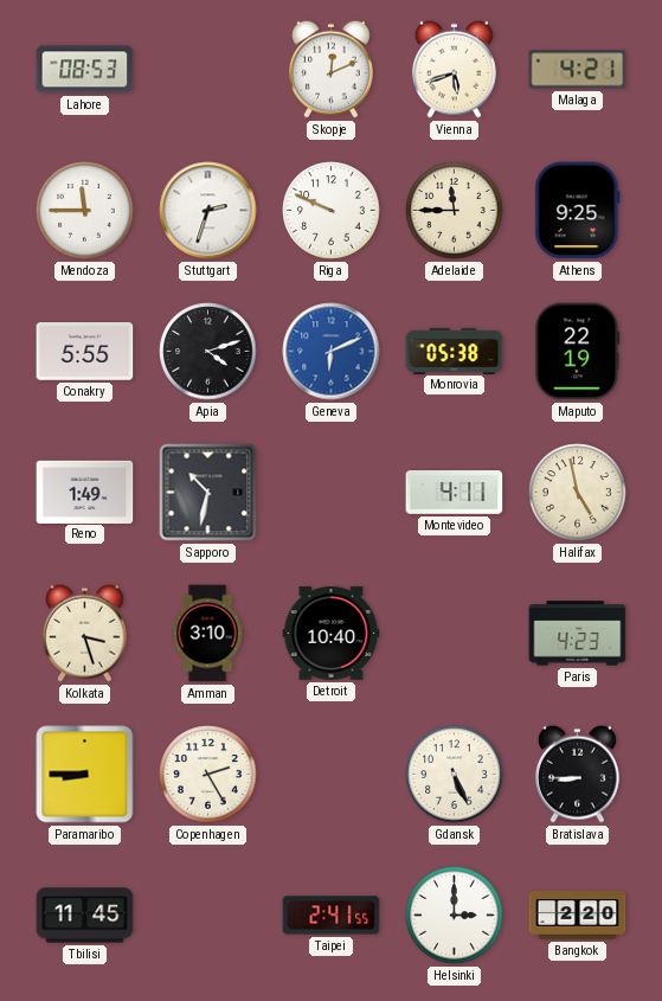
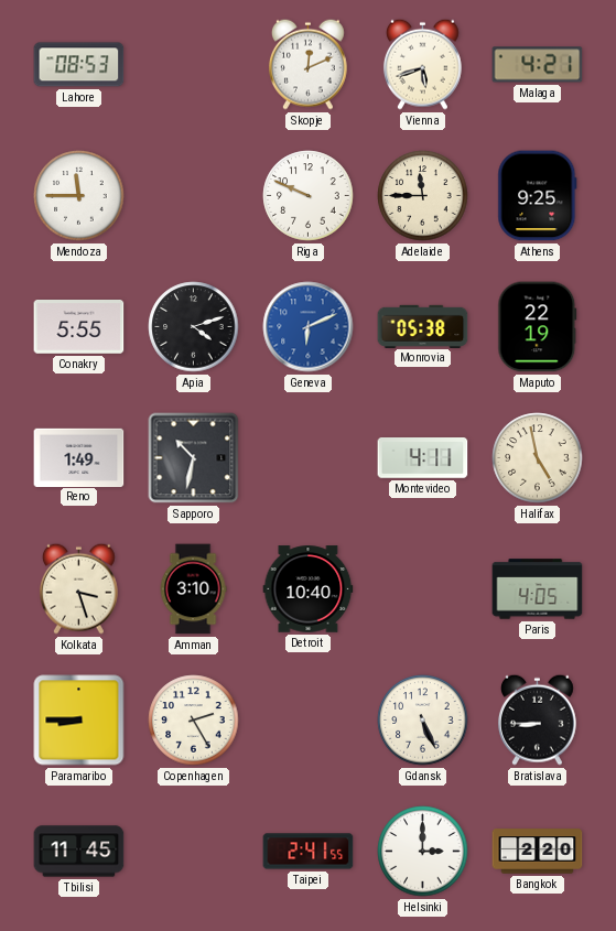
Stuttgart: 2:33 -> none (208, 211)
Paris: 4:23 -> 4:05 (538, 589)
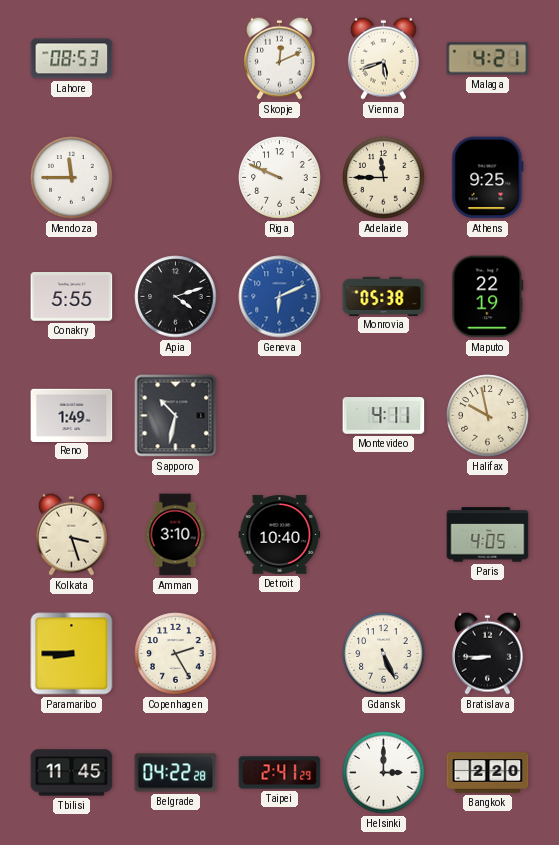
Halifax: 4:58 -> 9:58 (488, 416)
Belgrade: none -> 04:22 (176, 773)
Taipei: 2:41:55 -> 2:41:29 (280, 773)
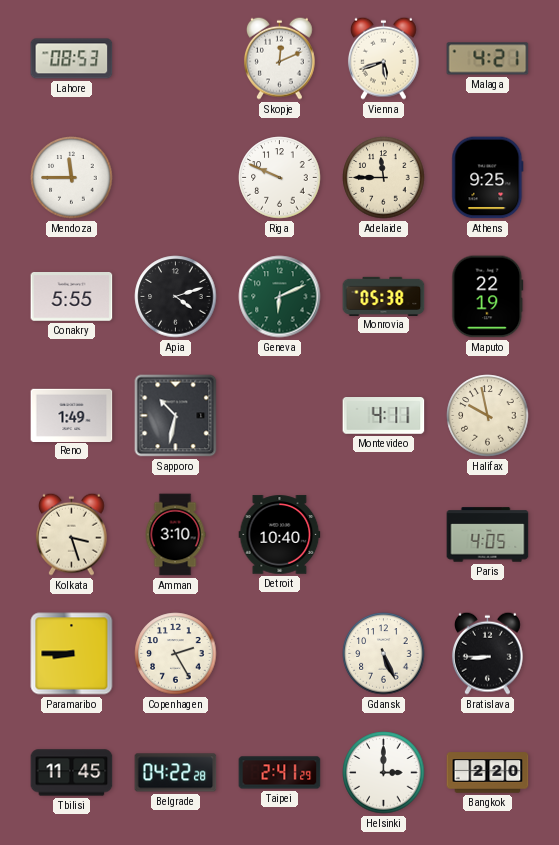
Geneva dial: blue -> green (280, 297)
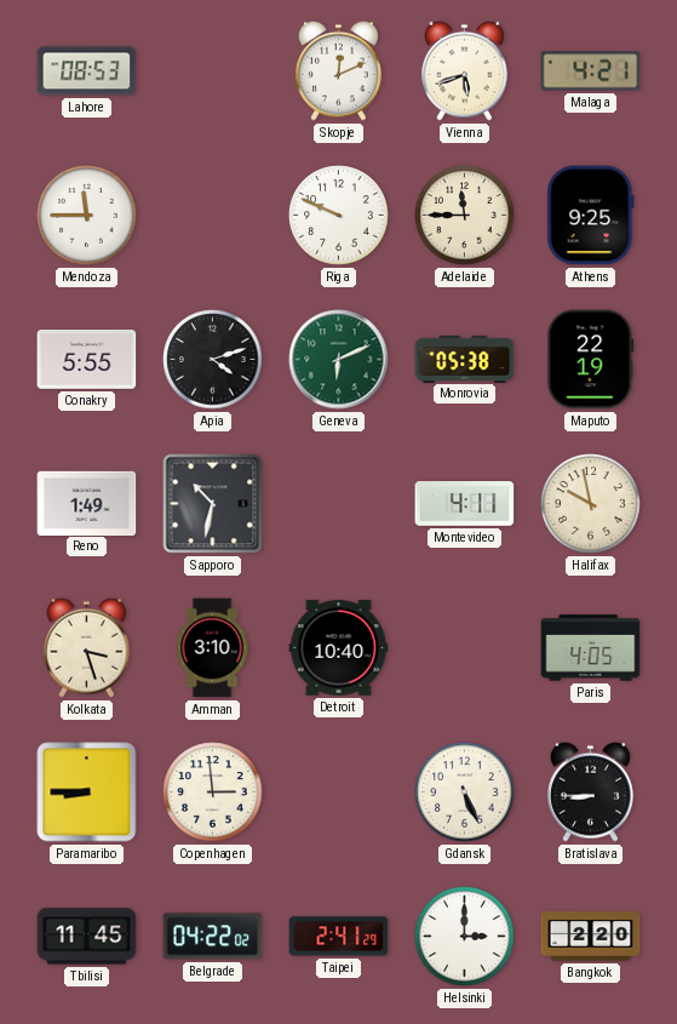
Copenhagen: 2:25 -> 2:59 (213, 793)
Belgrade: 04:22:28 -> 04:22:02 (213, 937)
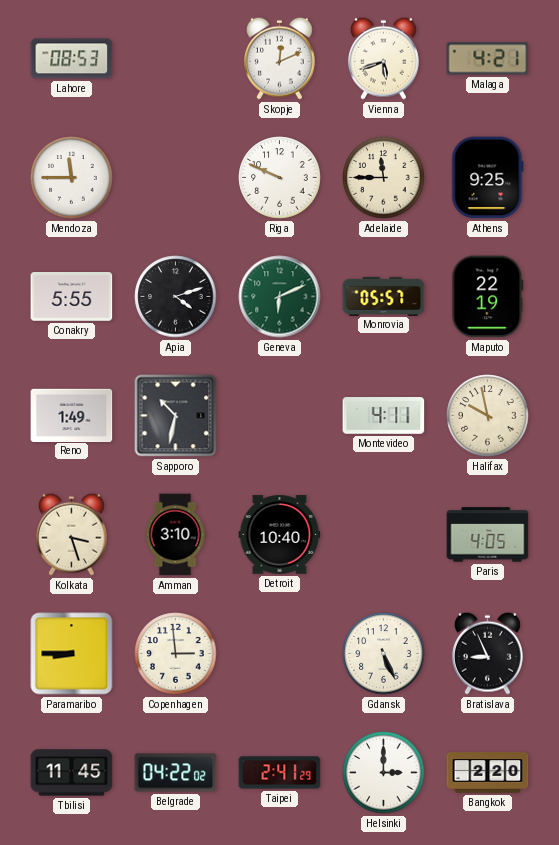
Monrovia: 05:38 -> 05:57 (384, 296)
Bratislava: 8:45 -> 8:56 (487, 653)
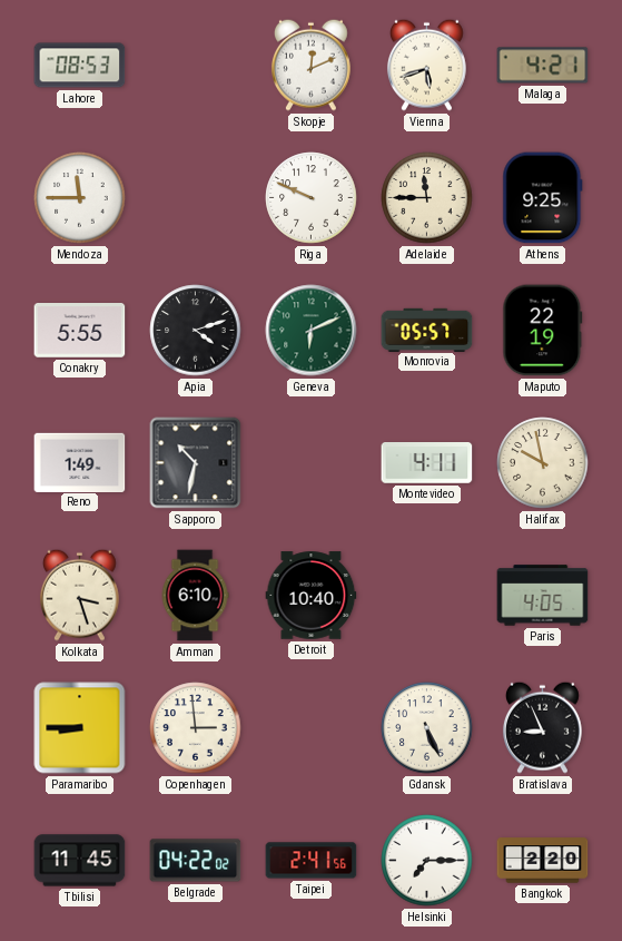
Amman: 3:10 -> 6:10 (195, 596)
Taipei: 2:41:29 -> 2:41:56 (312, 861)
Helsinki: 3:00 -> 7:15 (427, 861)
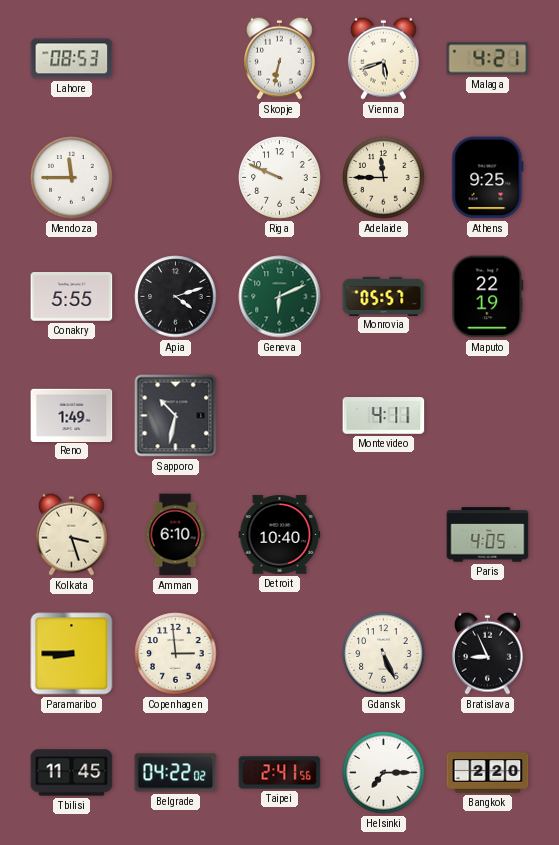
Skopje: 12:11 -> 6:32 (279, 58)
Halifax: 9:58 -> none (543, 463)
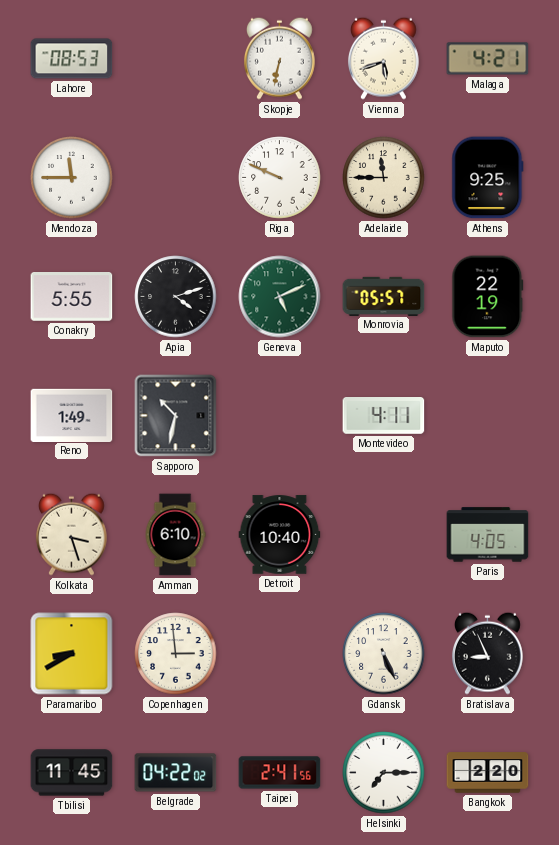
Geneva: 6:11 -> 5:11 (280, 297)
Paramaribo: 8:45 -> 8:40 (72, 654)
